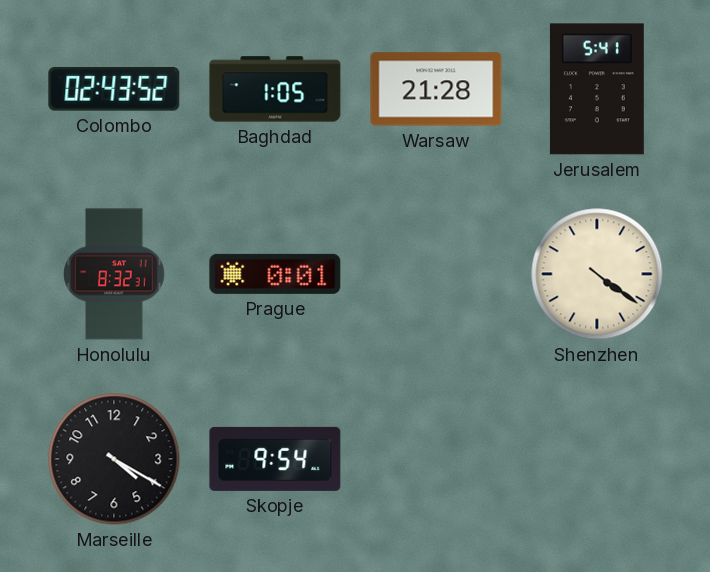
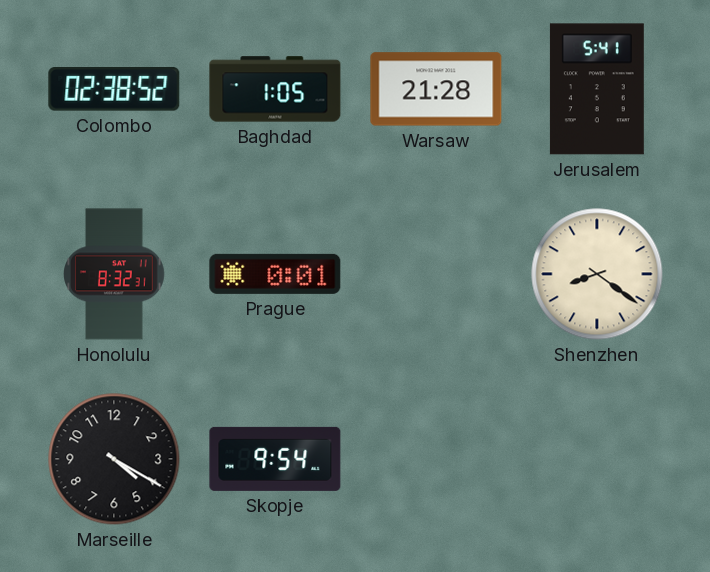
Colombo: 02:43 -> 02:38 (114, 90)
Shenzhen: 4:21 -> 8:21 (597, 274)
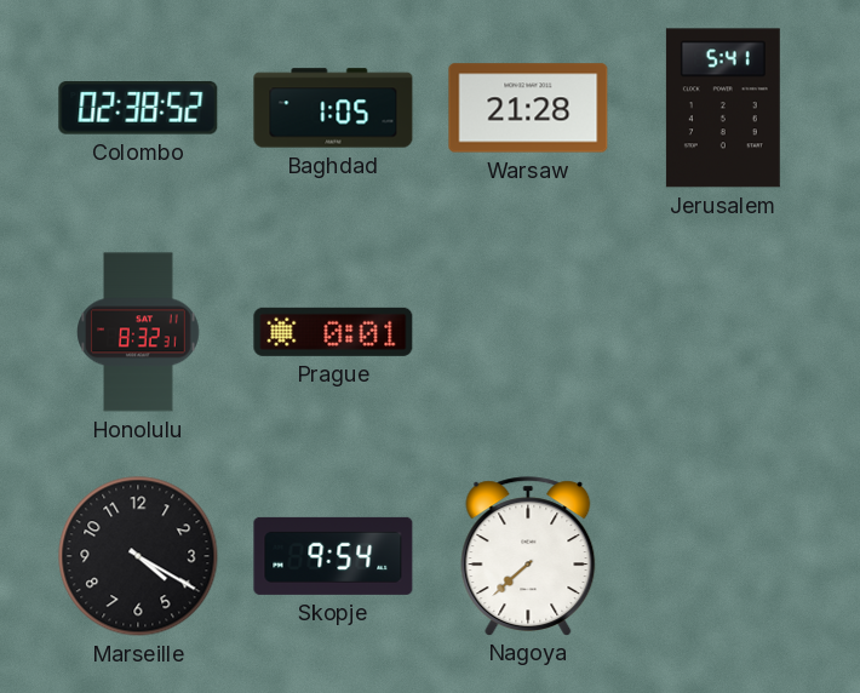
Shenzhen: 8:21 -> none (597, 274)
Nagoya: none -> 7:38 (528, 556)
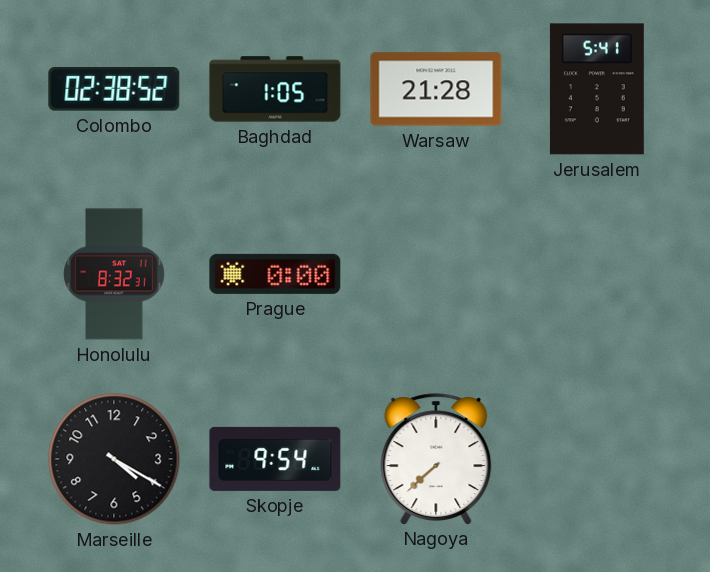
Prague: 0:01 -> 0:00 (275, 274)
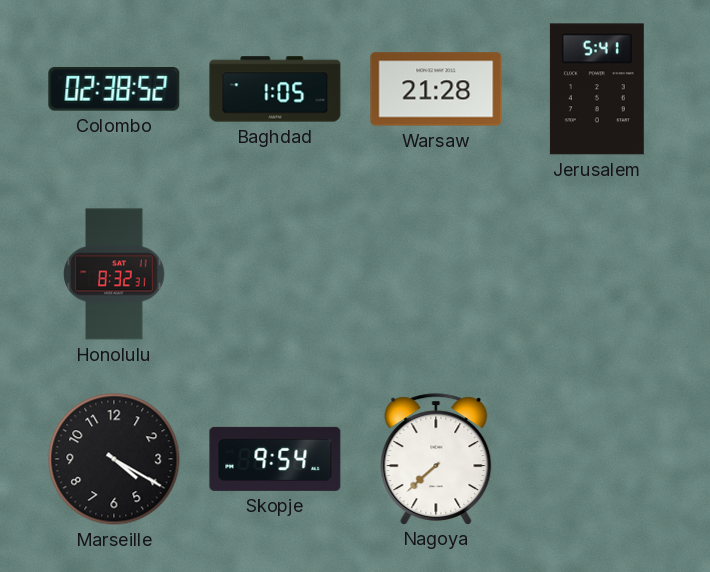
Prague: 0:00 -> none (275, 274)
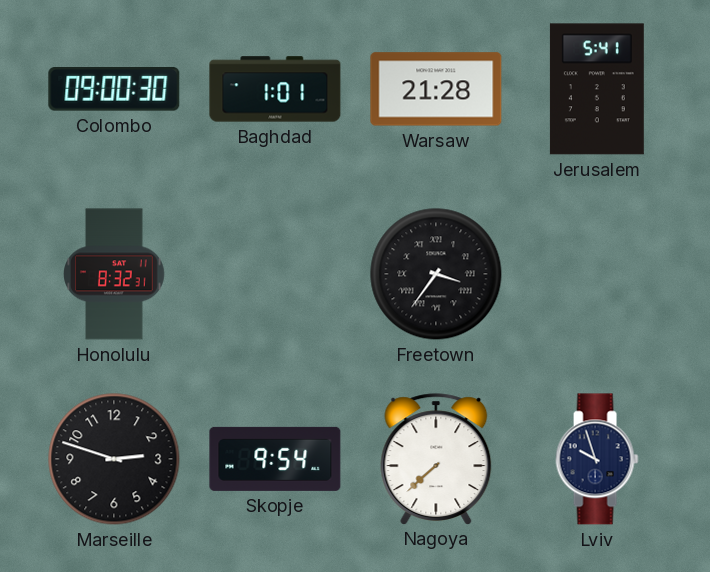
Colombo: 02:38 -> 09:00 (114, 90)
Baghdad: 1:05 -> 1:01 (275, 89)
Freetown: none -> 3:36 (436, 274)
Marseille: 4:20 -> 2:48 (114, 459)
Lviv: none -> 9:57 (597, 459)
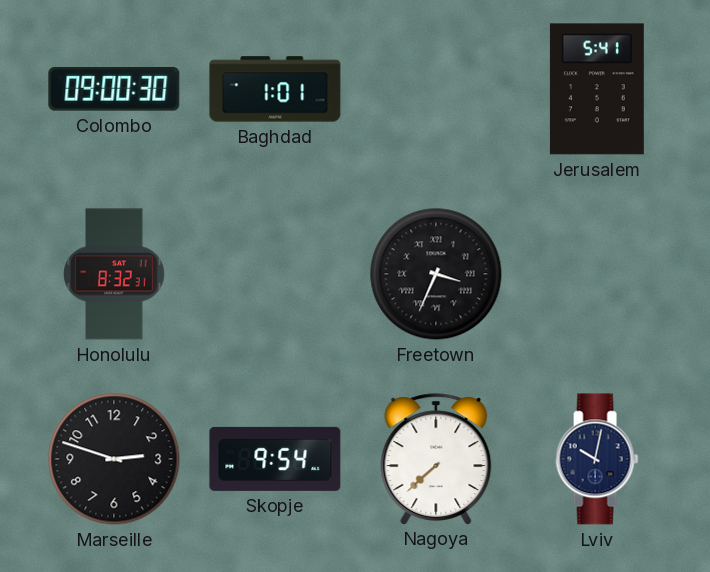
Warsaw: 21:28 -> none (436, 89)
Freetown: 3:36 -> 3:34 (436, 274)
Lviv: 9:57 -> 10:02 (597, 459)
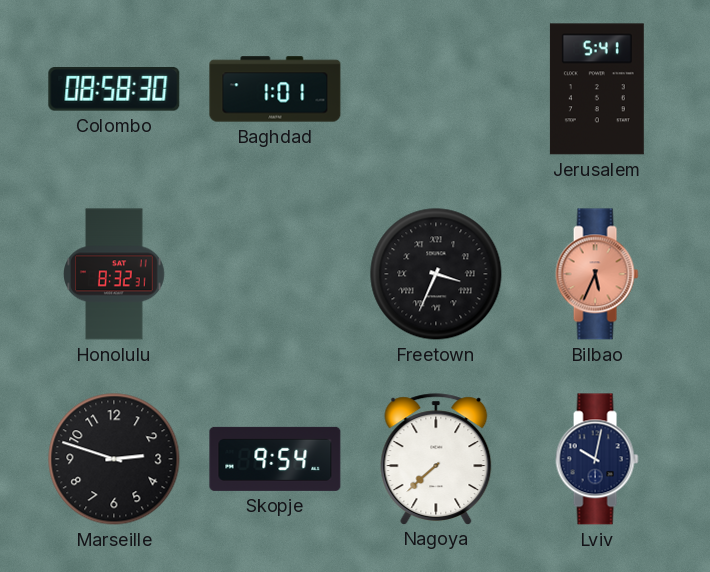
Colombo: 09:00 -> 08:58 (114, 90)
Bilbao: none -> 5:34 (597, 274)
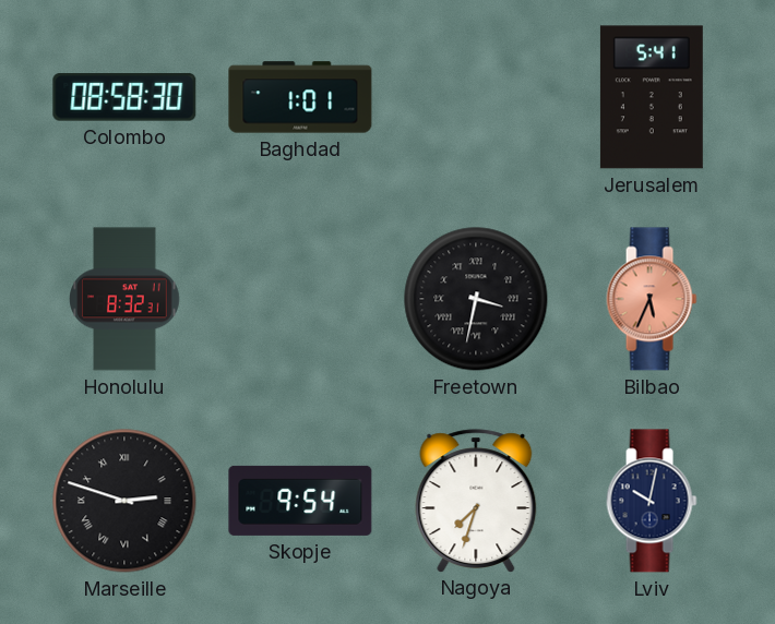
Freetown: 3:34 -> 3:32 (476, 299)
Marseille numerals: Arabic -> Roman (124, 501)
Nagoya: 7:38 -> 7:33 (476, 501)
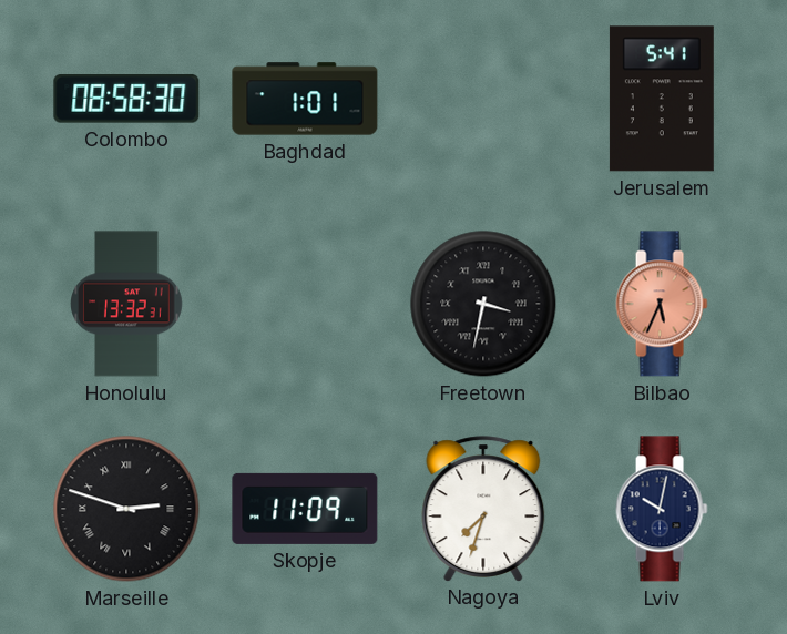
Honolulu: 8:32 -> 13:32 (126, 304)
Skopje: 9:54 -> 11:09 (305, 509)
